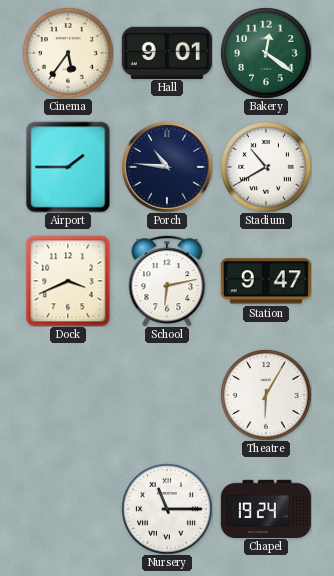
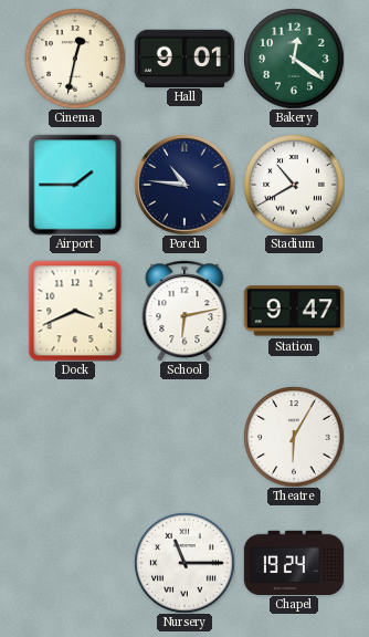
Cinema: 5:36 -> 12:32 (75, 59)
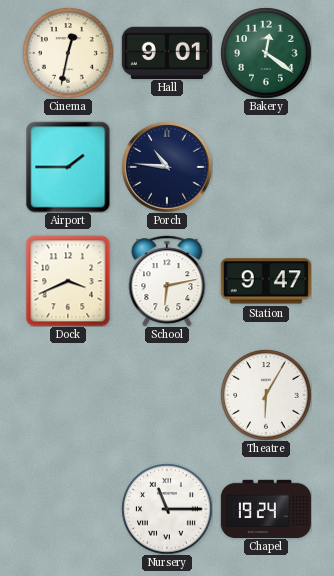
Stadium: 10:40 -> none (294, 185)
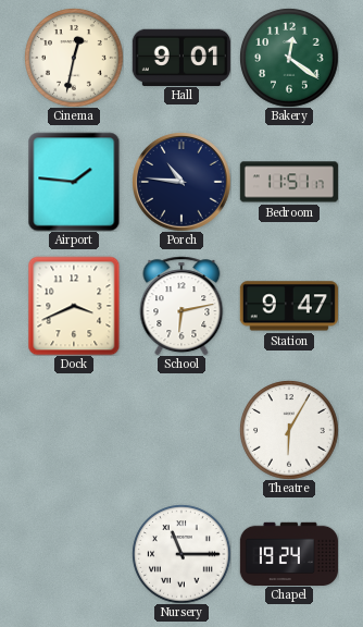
Airport: 1:45 -> 1:46 (74, 182)
Bedroom: none -> 11:51 (289, 182)
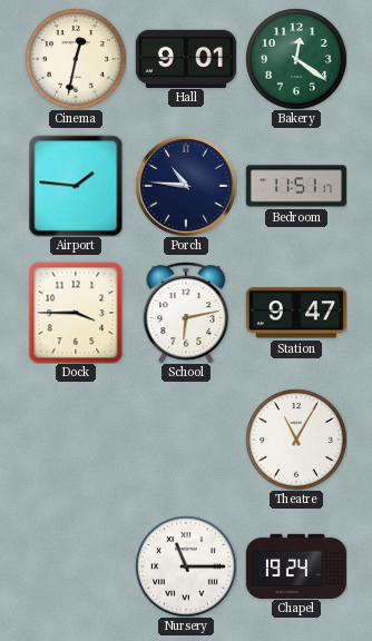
Dock: 3:41 -> 3:45 (76, 313)
Theatre: 6:05 -> 11:05 (296, 440)
